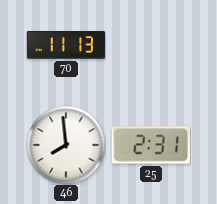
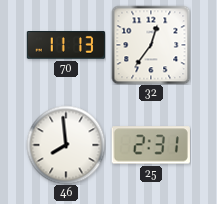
32: none -> 12:36 (151, 45)
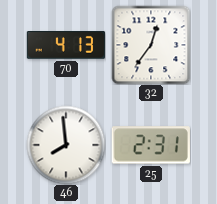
70: 11:13 -> 4:13 (65, 45)
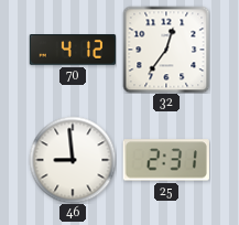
70: 4:13 -> 4:12 (72, 50)
46: 7:59 -> 8:59 (73, 160)
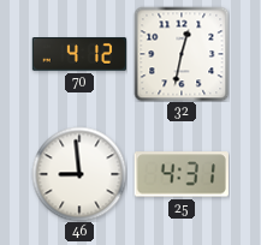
32: 12:36 -> 12:32 (182, 54)
25: 2:31 -> 4:31 (182, 174)
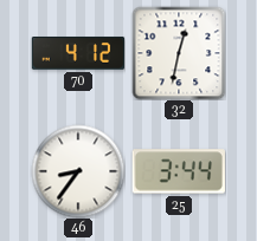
46: 8:59 -> 8:36 (78, 171)
25: 4:31 -> 3:44 (179, 171)
